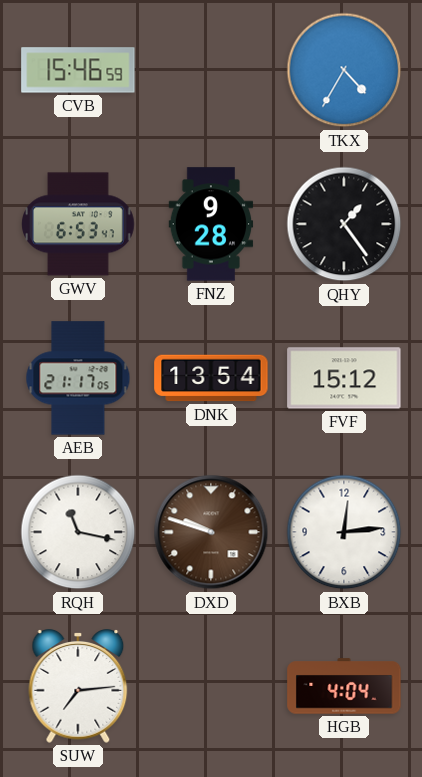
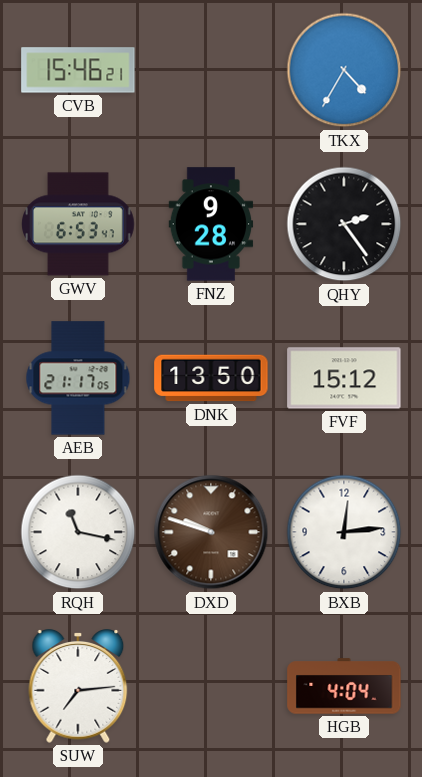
CVB: 15:46:59 -> 15:46:21 (78, 70)
QHY: 1:24 -> 2:24 (344, 224)
DNK: 13:54 -> 13:50 (211, 378)
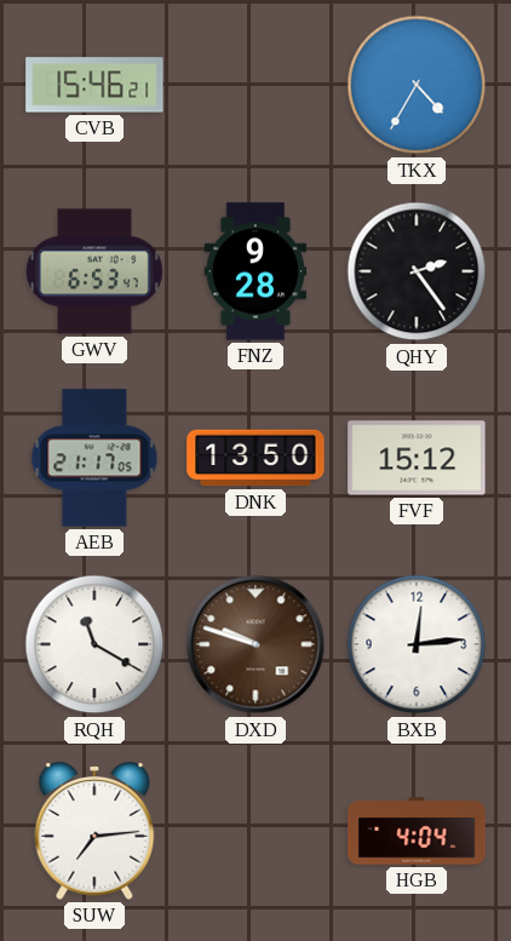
RQH: 11:17 -> 11:20 (94, 644)
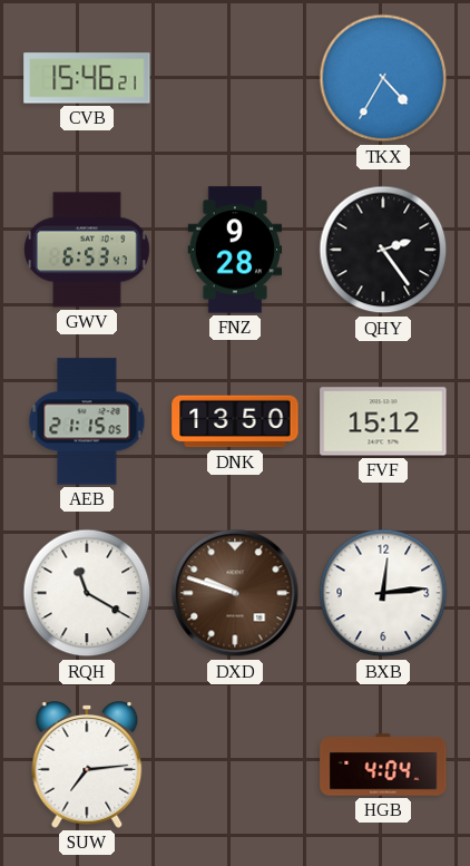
AEB: 21:17 -> 21:15 (87, 421)
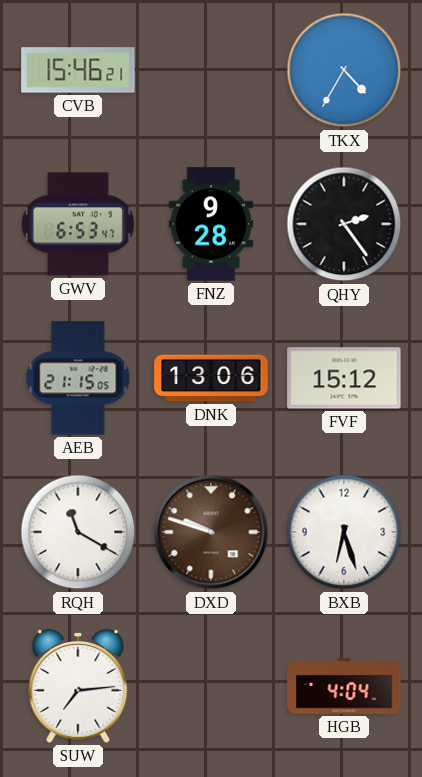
DNK: 13:50 -> 13:06 (211, 378)
BXB: 12:14 -> 6:27 (344, 532)
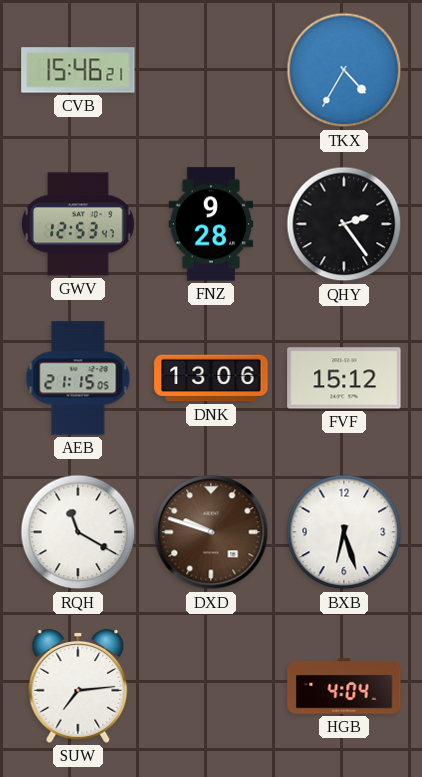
GWV: 6:53 -> 12:53 (78, 224)
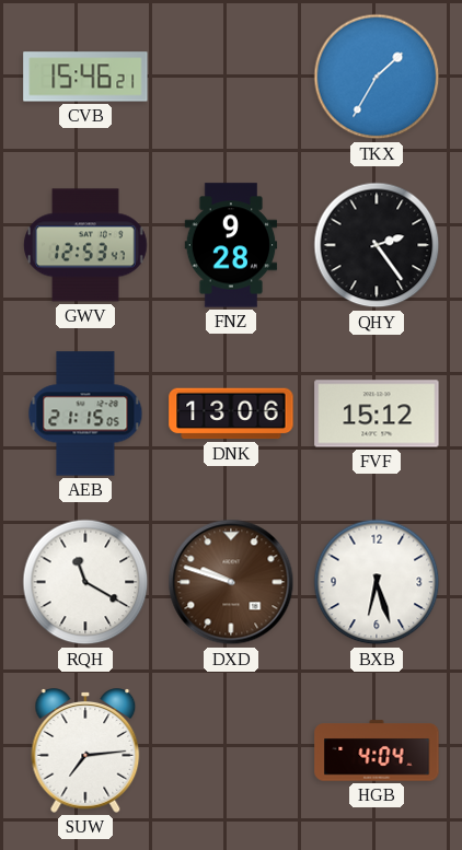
TKX: 4:35 -> 1:35 (377, 77)
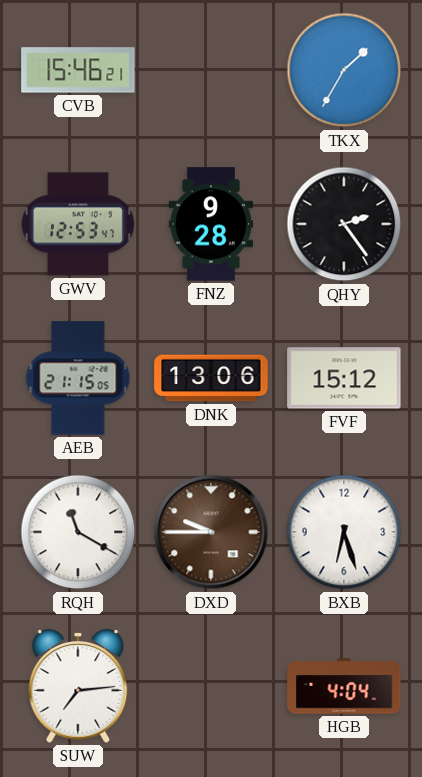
DXD: 9:48 -> 9:45 (211, 532)
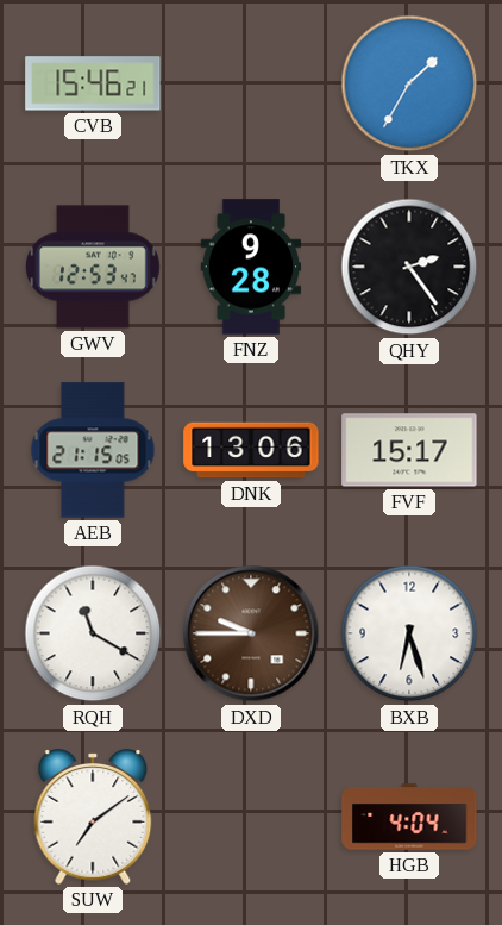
FVF: 15:12 -> 15:17 (409, 450)
SUW: 7:14 -> 7:09 (93, 818)
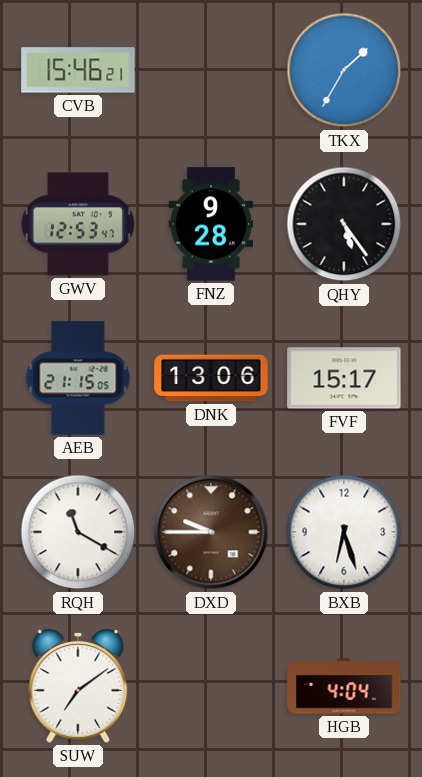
QHY: 2:24 -> 5:24 (344, 224)
